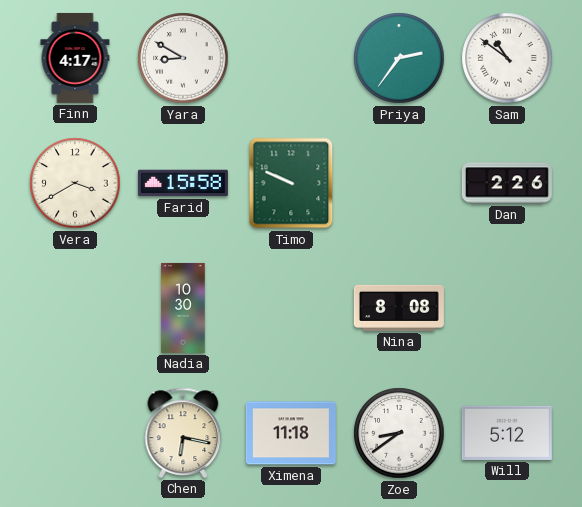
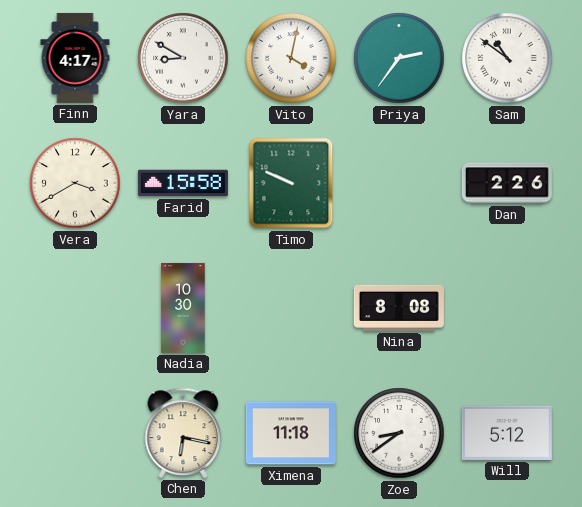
Vito: none -> 4:02 (291, 58)
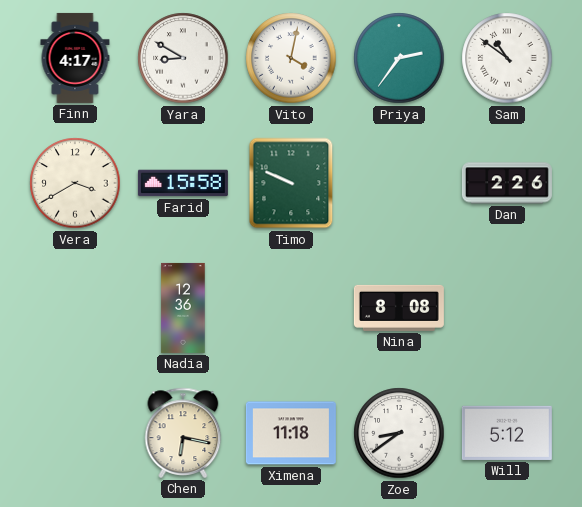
Nadia: 10:30 -> 12:36 (183, 308)
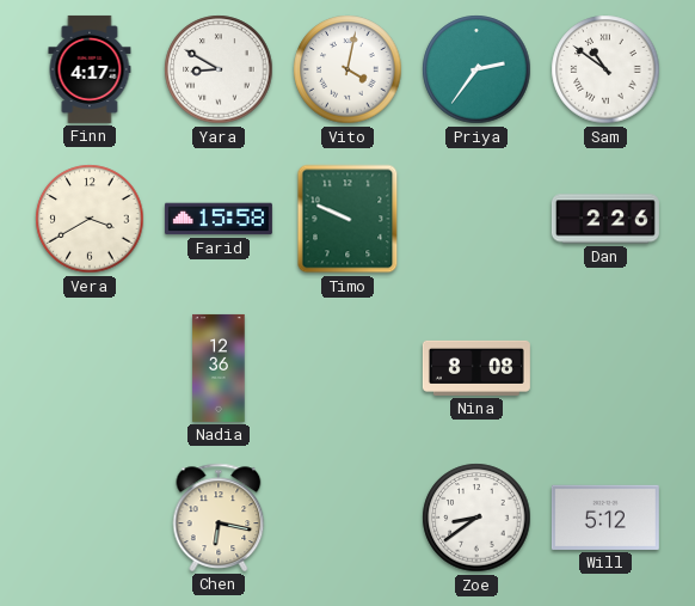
Ximena: 11:18 -> none (291, 433)
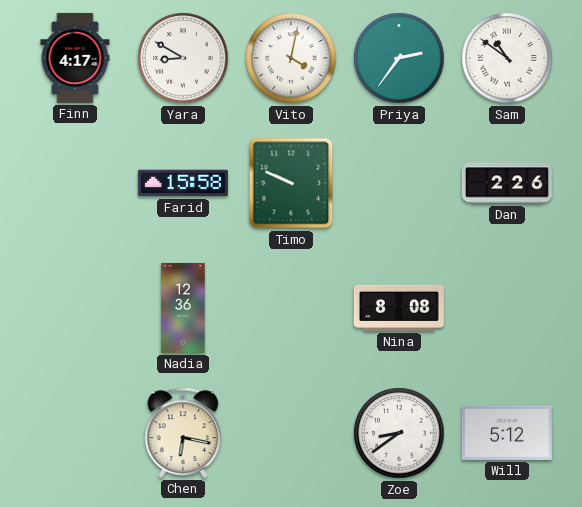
Vera: 3:40 -> none (90, 219)
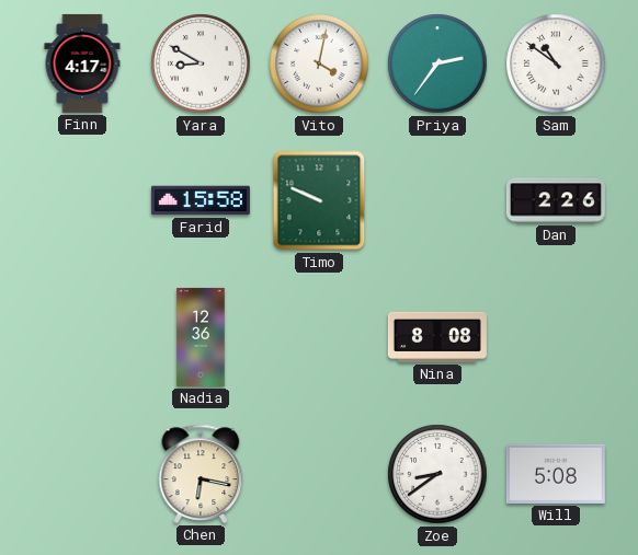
Will: 5:12 -> 5:08 (556, 474)
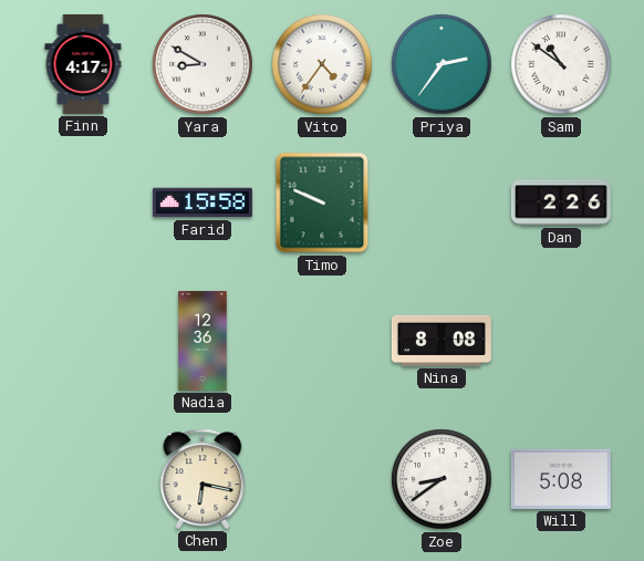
Vito: 4:02 -> 4:36 (322, 64)
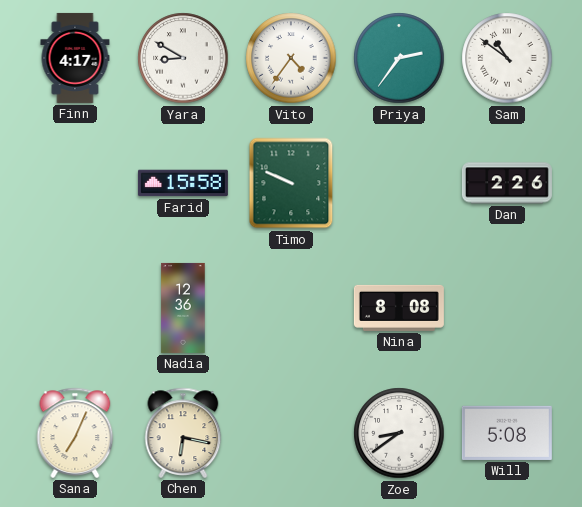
Sana: none -> 7:04 (75, 433)
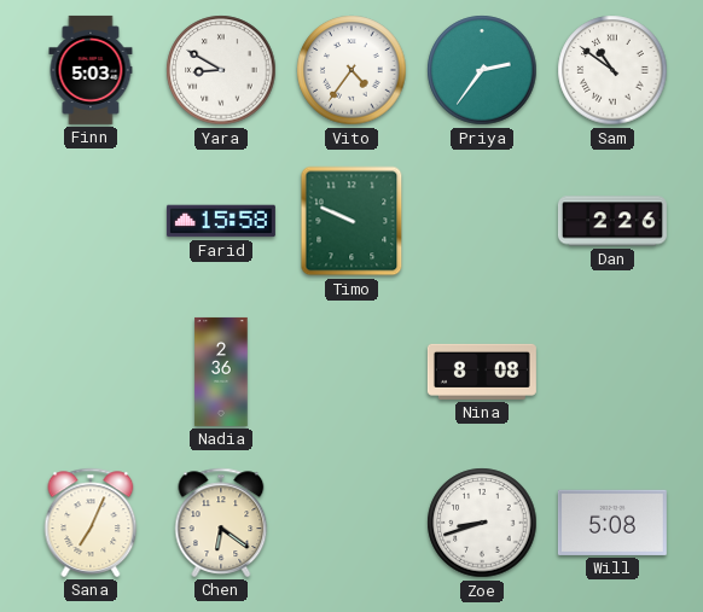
Finn: 4:17 -> 5:03 (91, 70)
Nadia: 12:36 -> 2:36 (221, 372)
Chen: 6:17 -> 6:21 (221, 523)
Zoe: 8:39 -> 8:42 (482, 523)
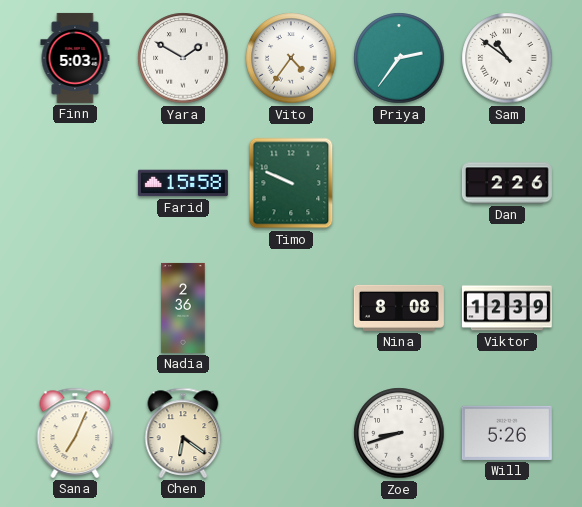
Yara: 8:50 -> 1:50 (183, 58)
Viktor: none -> 12:39 (507, 308)
Will: 5:08 -> 5:26 (507, 433)
